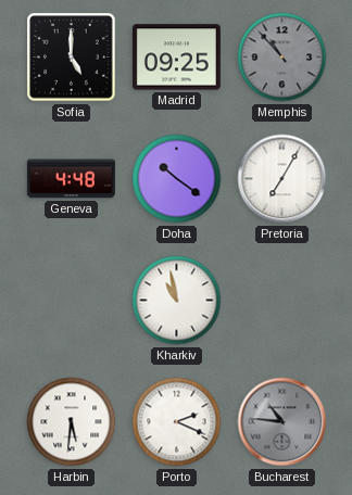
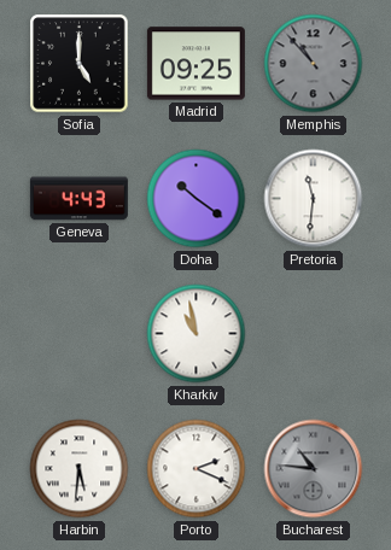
Geneva: 4:48 -> 4:43 (78, 199)
Pretoria: 7:05 -> 11:31 (314, 199)
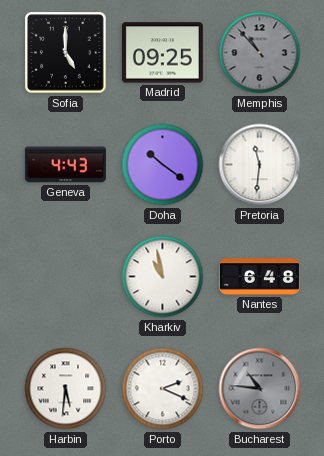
Nantes: none -> 6:48 (259, 277)
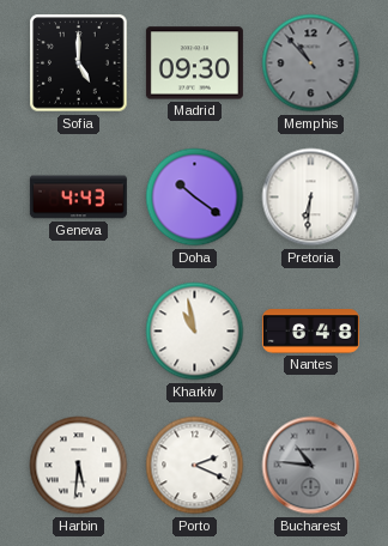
Madrid: 09:25 -> 09:30 (194, 63)
Pretoria: 11:31 -> 6:31 (311, 198)
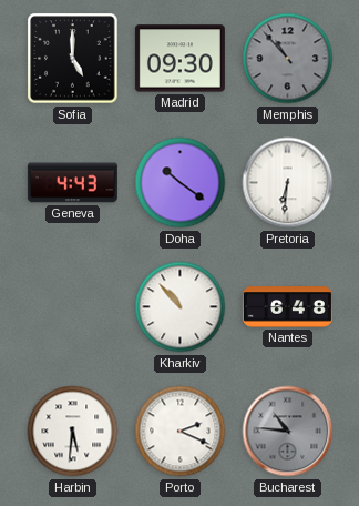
Kharkiv: 10:58 -> 10:53 (181, 307)
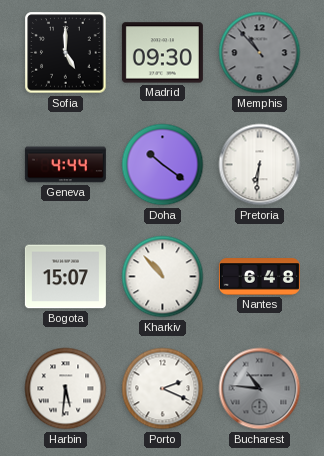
Geneva: 4:43 -> 4:44 (65, 165)
Bogota: none -> 15:07 (65, 277)
